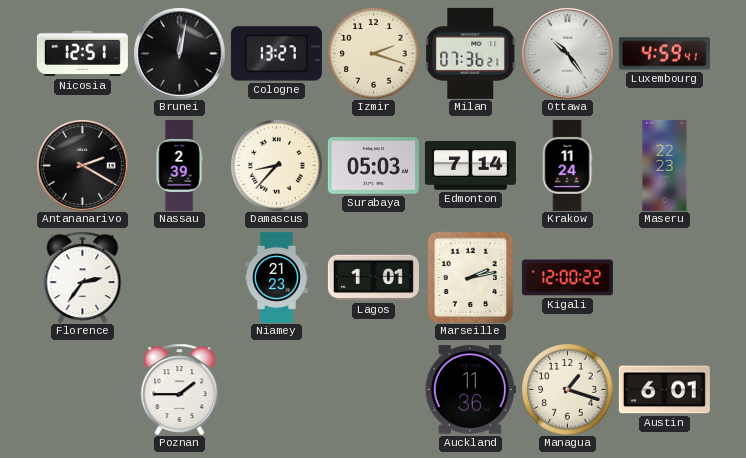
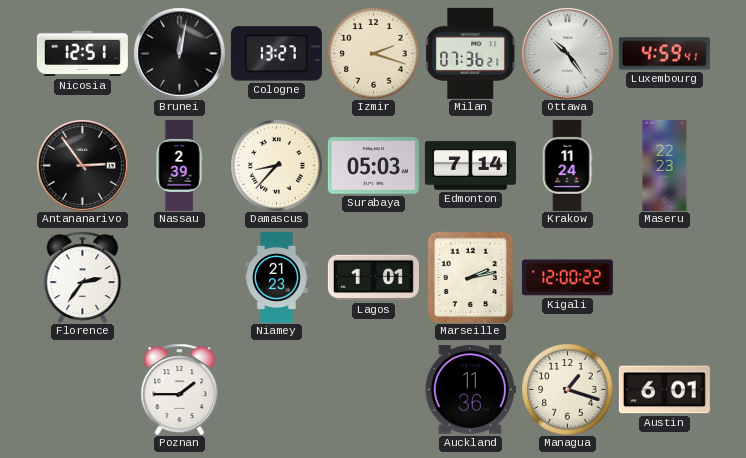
Antananarivo: 2:20 -> 2:54 (82, 165)
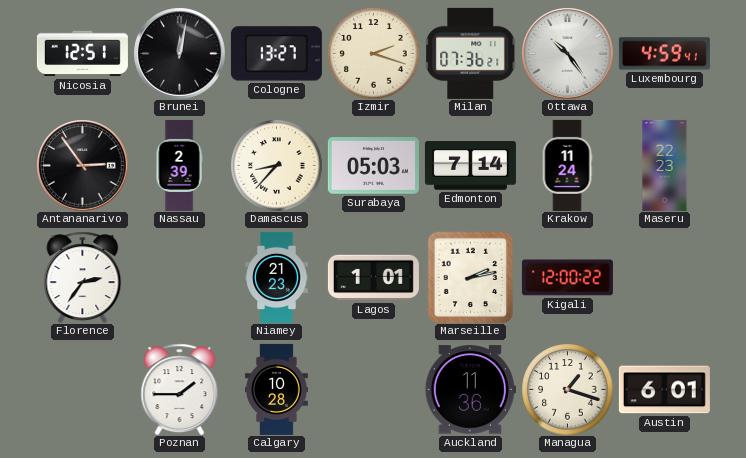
Calgary: none -> 10:28 (276, 389)
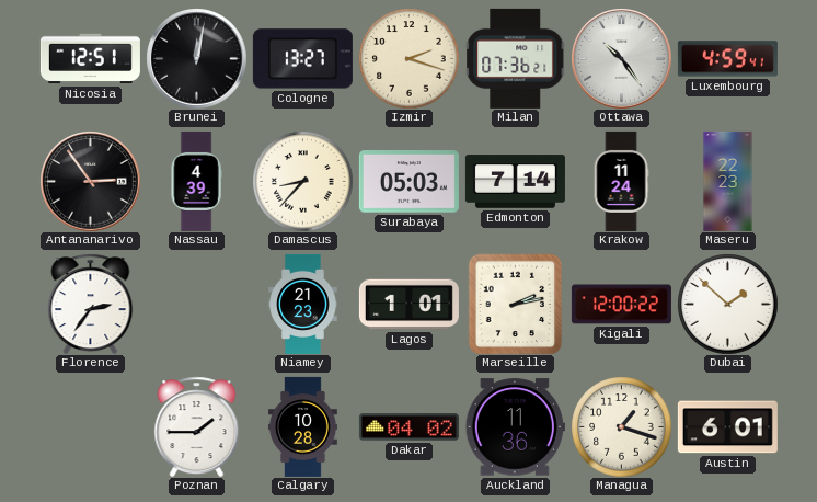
Nassau: 2:39 -> 4:39 (196, 181)
Dubai: none -> 1:52 (727, 304)
Dakar: none -> 04:02 (408, 427)
